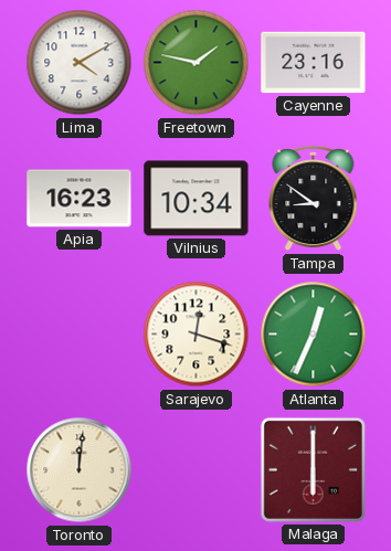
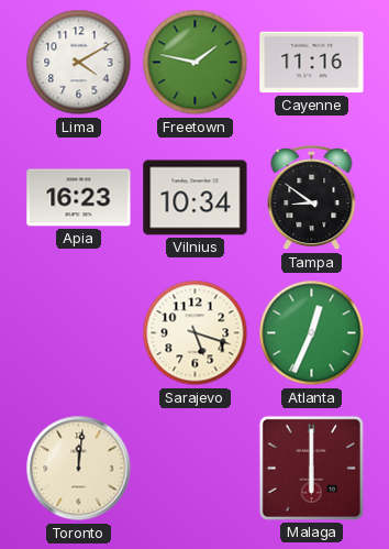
Cayenne: 23:16 -> 11:16 (312, 63)
Sarajevo: 12:18 -> 5:18 (196, 333)
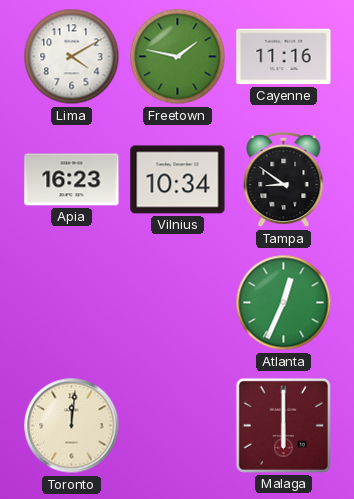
Sarajevo: 5:18 -> none (196, 333)
